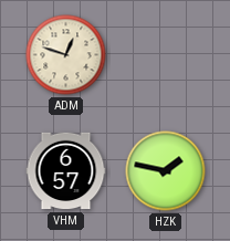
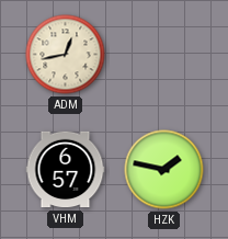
ADM: 12:48 -> 12:43 (66, 55)
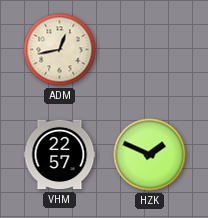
VHM: 6:57 -> 22:57 (60, 155)
HZK: 1:47 -> 1:49 (150, 155)
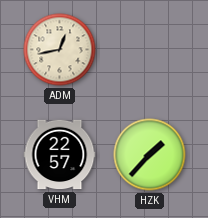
HZK: 1:49 -> 1:37 (150, 155)
